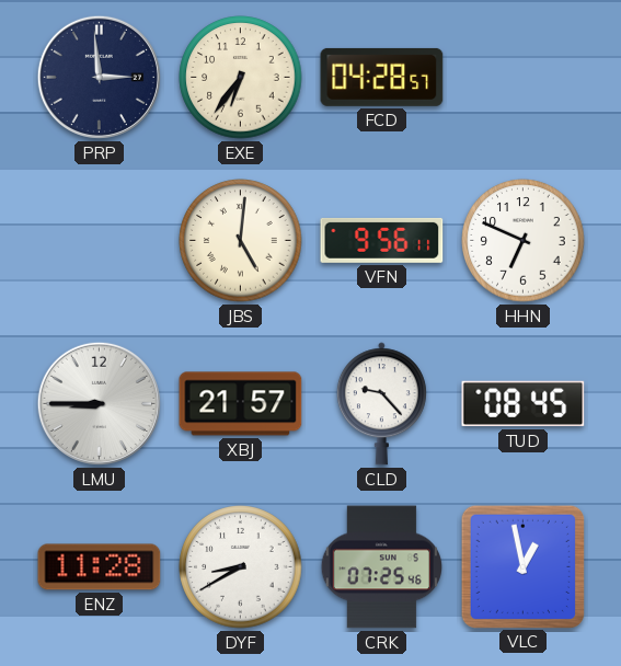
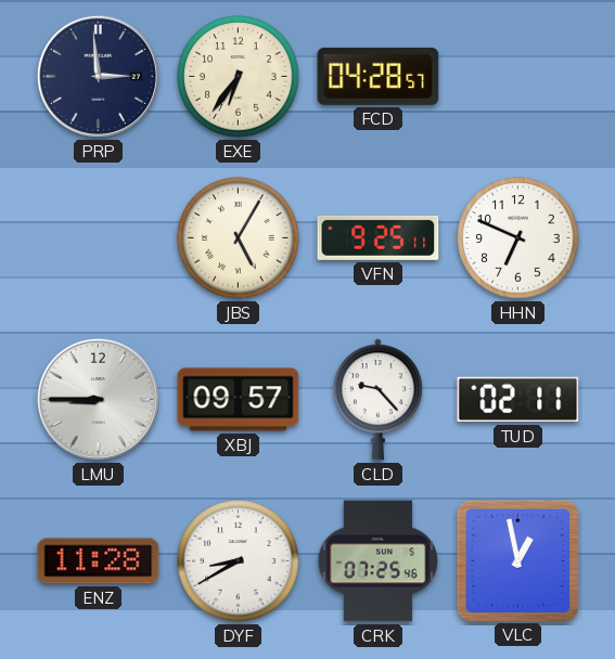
JBS: 5:01 -> 5:05 (239, 238)
VFN: 9:56 -> 9:25 (379, 237)
XBJ: 21:57 -> 09:57 (239, 400)
TUD: 08:45 -> 02:11 (518, 400)
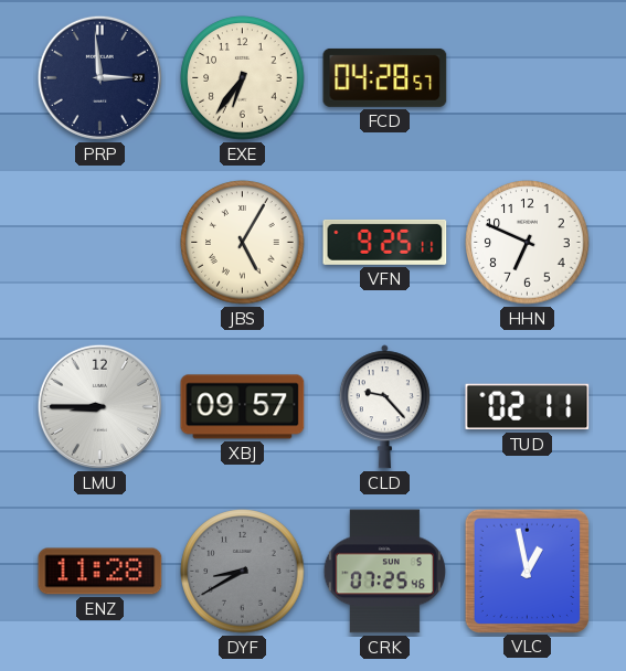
DYF dial: white -> grey (243, 572)
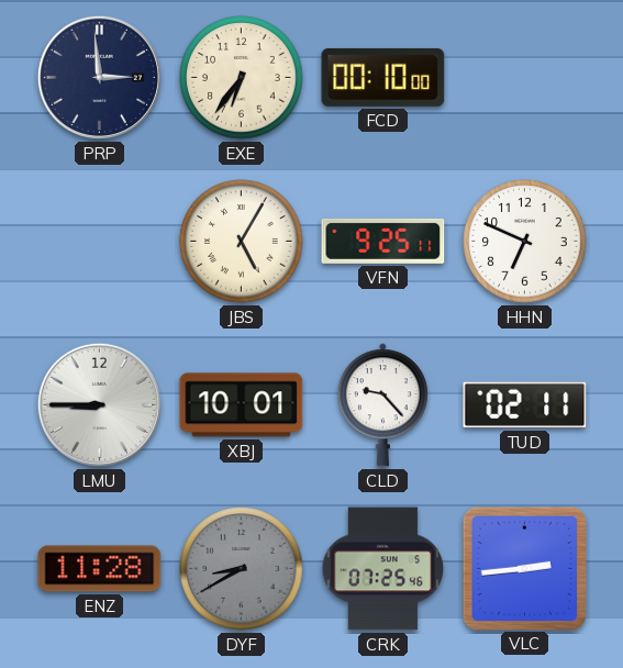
FCD: 04:28 -> 00:10 (383, 77)
XBJ: 09:57 -> 10:01 (242, 405)
VLC: 12:58 -> 2:44 (524, 568)
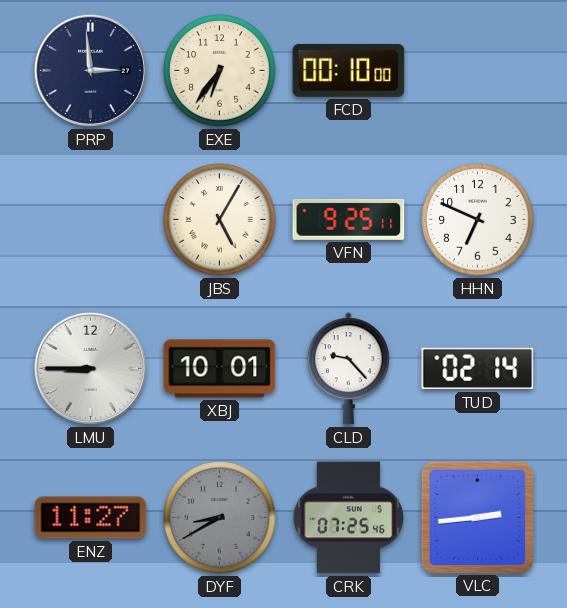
TUD: 02:11 -> 02:14 (478, 369)
ENZ: 11:28 -> 11:27 (91, 518)
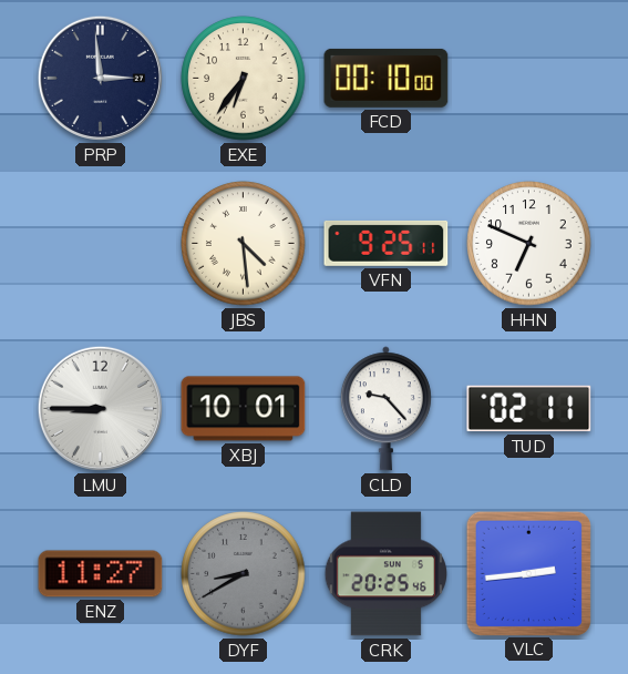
JBS: 5:05 -> 4:29 (244, 244)
TUD: 02:14 -> 02:11 (529, 409)
CRK: 07:25 -> 20:25 (385, 574)
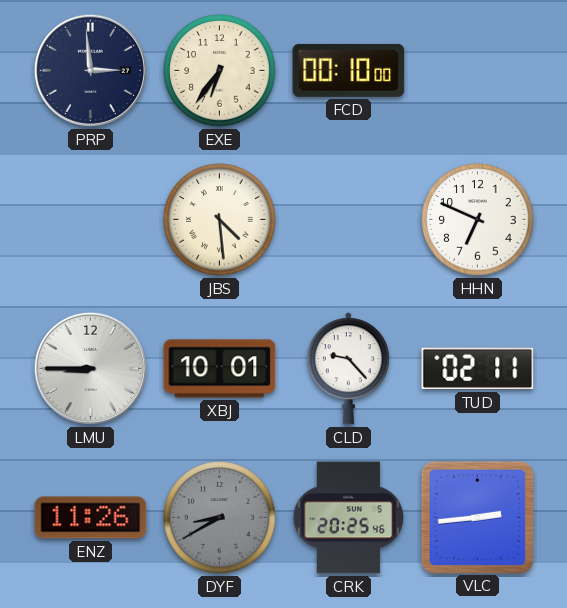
VFN: 9:25 -> none (387, 243)
ENZ: 11:27 -> 11:26 (91, 518)
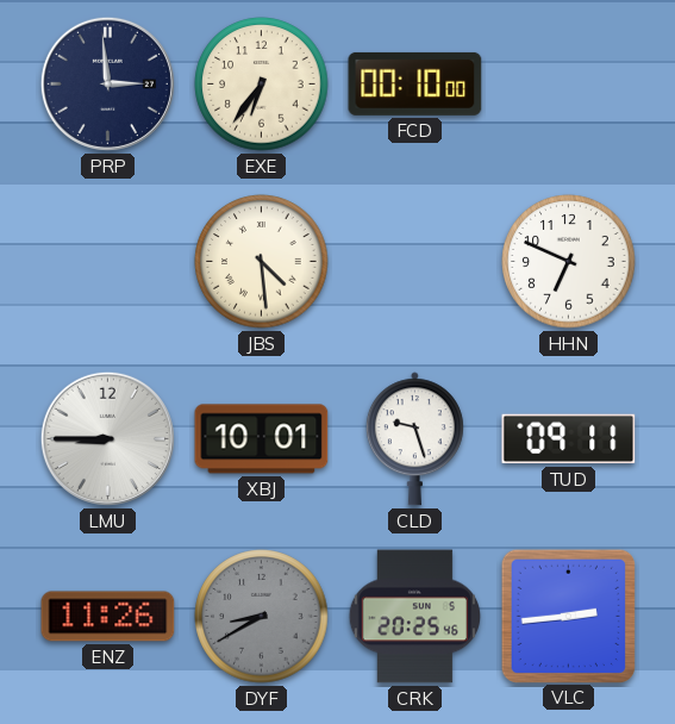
CLD: 9:23 -> 9:27 (414, 439)
TUD: 02:11 -> 09:11 (569, 439)
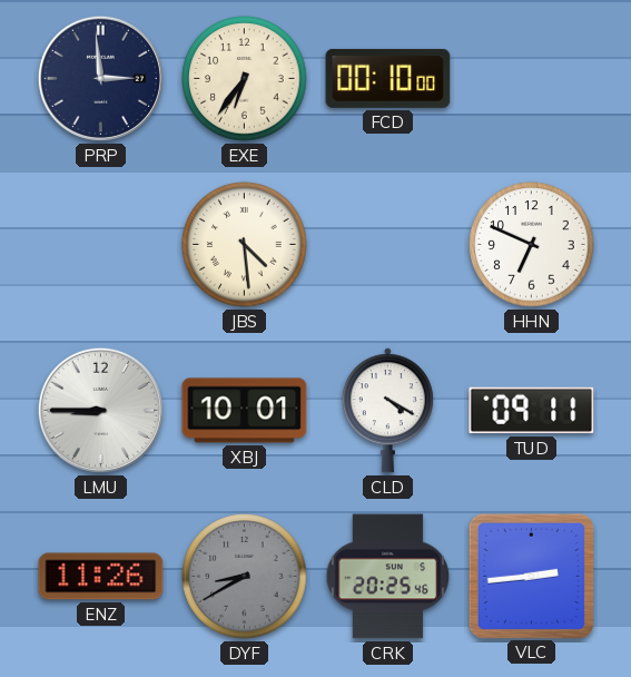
CLD: 9:27 -> 4:20 (387, 411)
